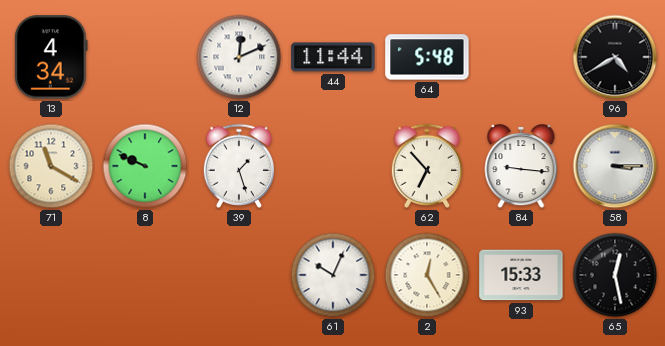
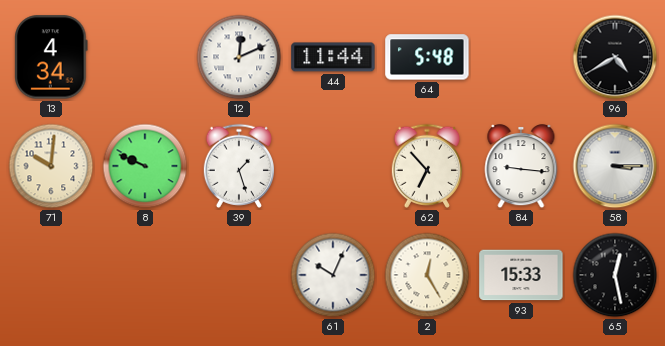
71: 11:20 -> 10:01 (51, 166)
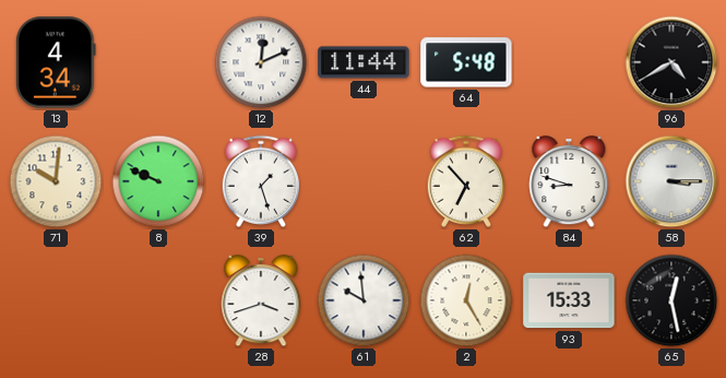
84: 9:16 -> 8:48 (569, 182)
28: none -> 3:42 (261, 302)
61: 10:04 -> 9:59 (364, 300)
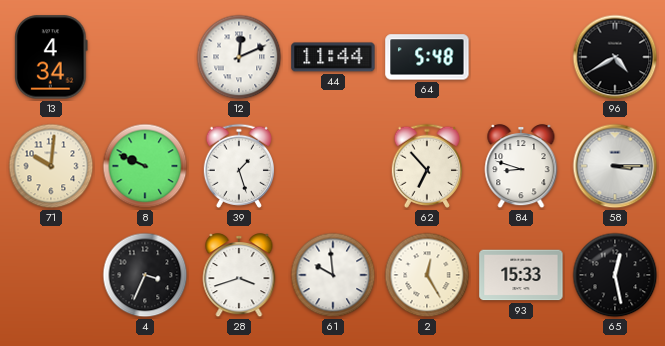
4: none -> 3:34 (145, 275)
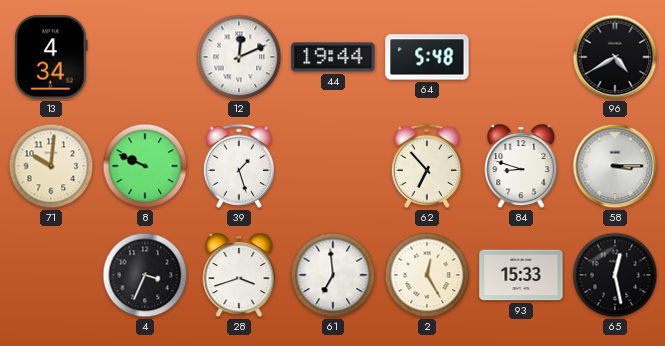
44: 11:44 -> 19:44 (333, 57)
61: 9:59 -> 6:59 (333, 275)
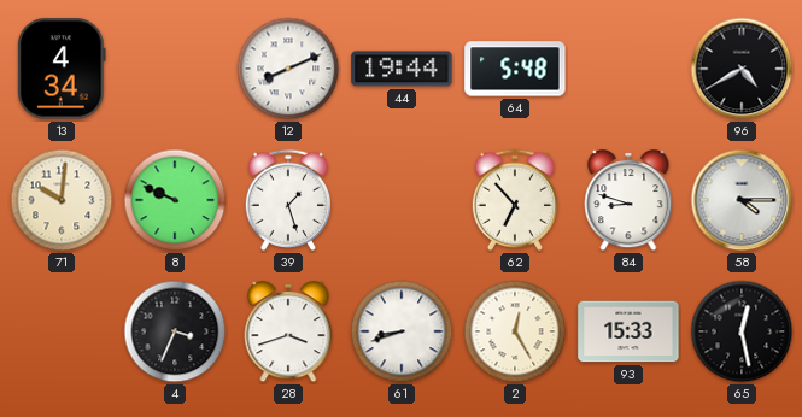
12: 12:11 -> 8:11 (288, 69)
58: 3:15 -> 4:15 (742, 200)
61: 6:59 -> 8:42 (402, 331)
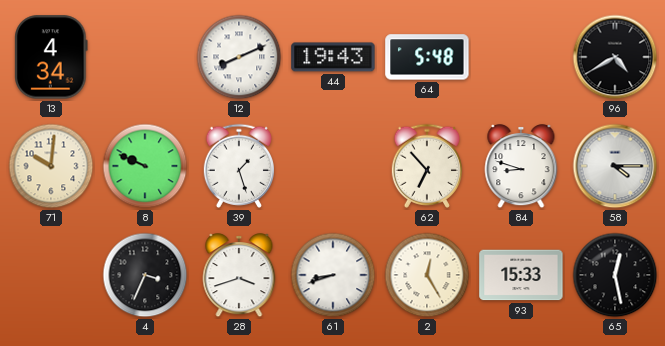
44: 19:44 -> 19:43 (333, 57)
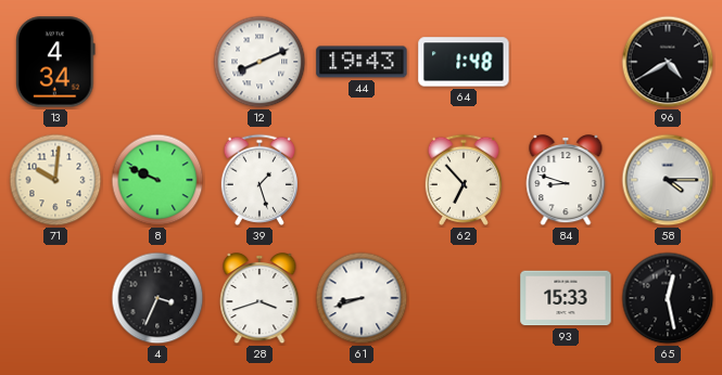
64: 5:48 -> 1:48 (464, 62)
2: 12:25 -> none (427, 275)
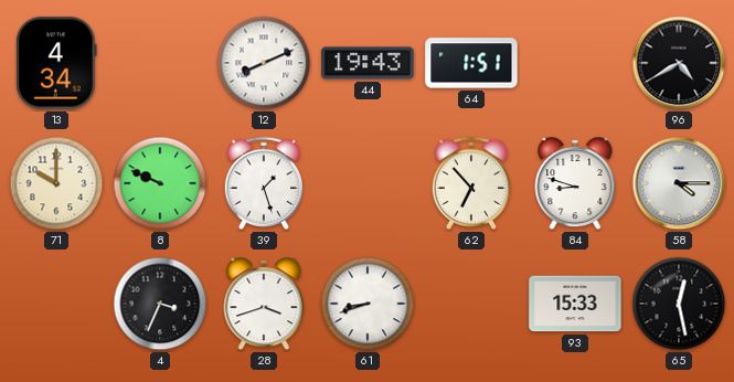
64: 1:48 -> 1:51 (471, 63)
71: 10:01 -> 10:00 (56, 183)
